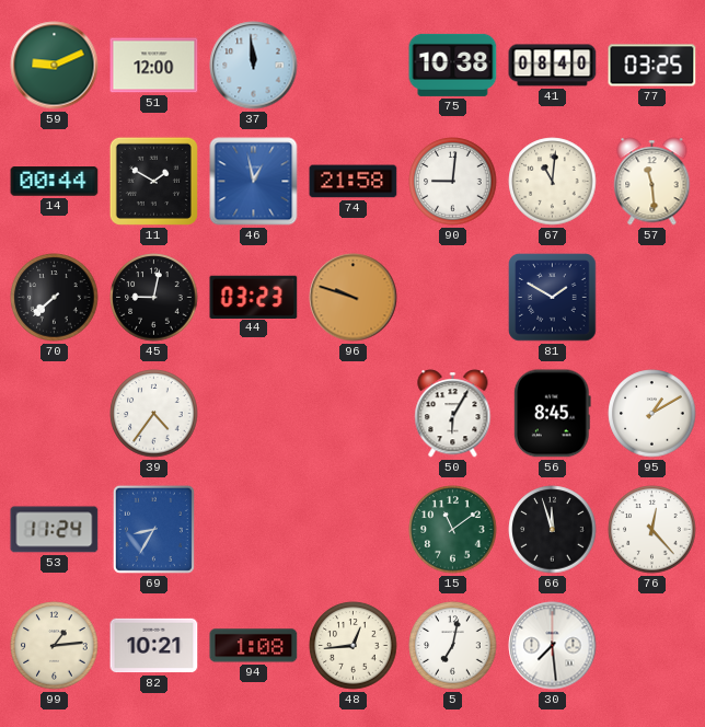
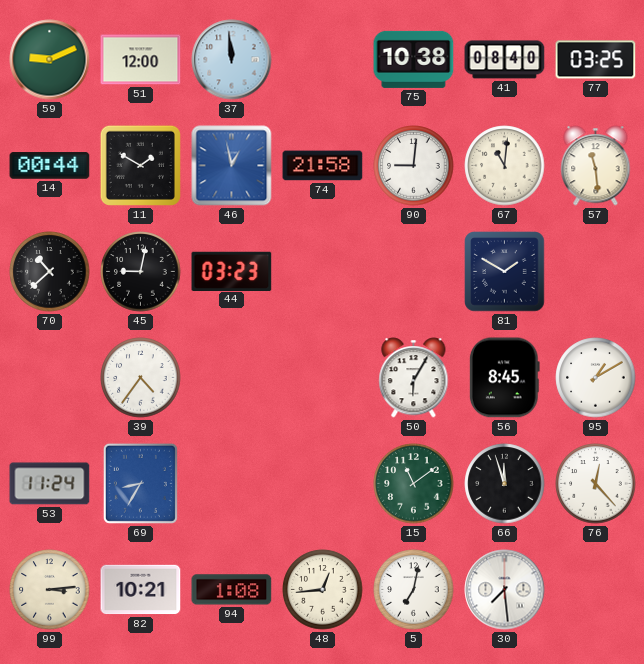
70: 7:38 -> 10:38 (50, 272)
96: 9:48 -> none (354, 298)
99: 1:14 -> 3:14 (50, 590)
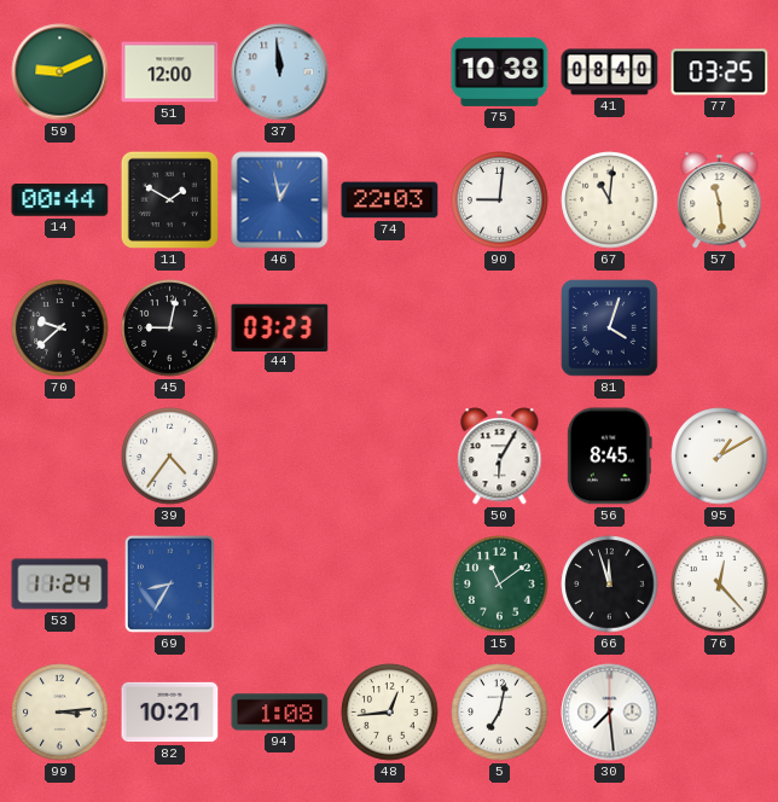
74: 21:58 -> 22:03 (390, 200)
70: 10:38 -> 9:38 (60, 329)
81: 1:50 -> 4:03 (610, 329)
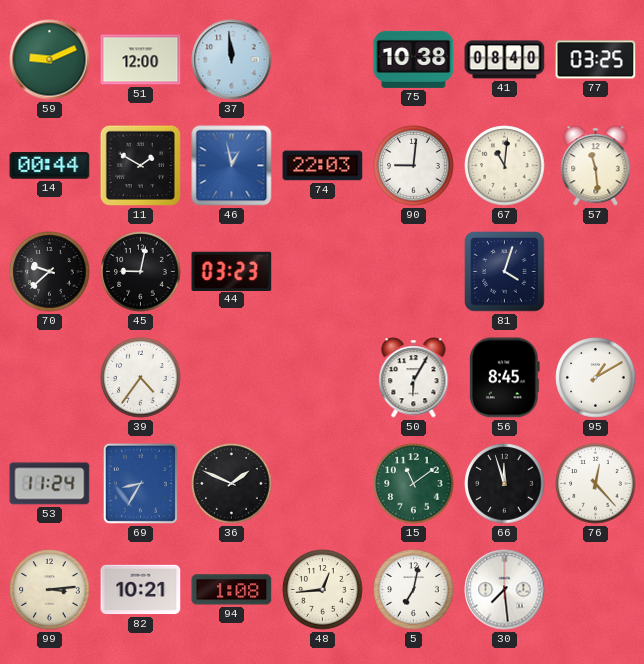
36: none -> 1:49 (232, 484)
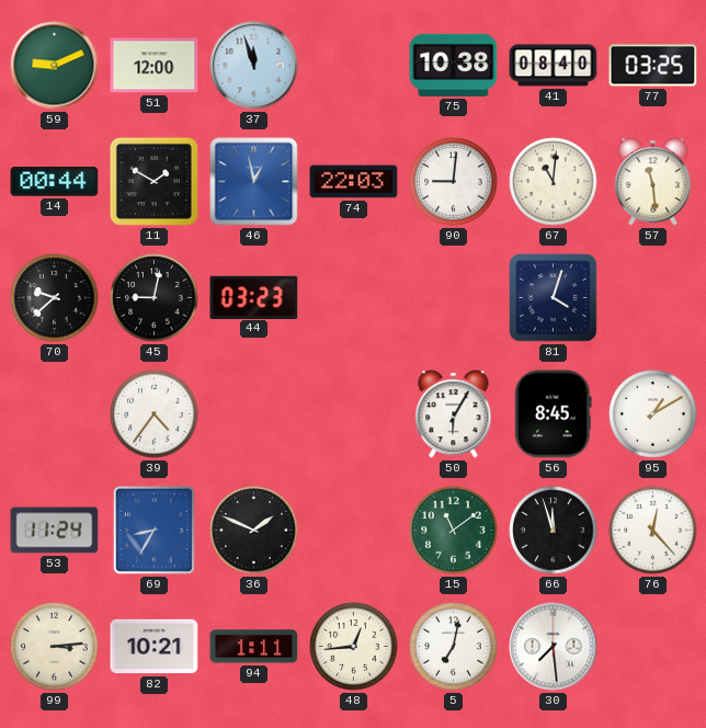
37: 11:59 -> 11:57 (254, 66)
94: 1:08 -> 1:11 (254, 647)
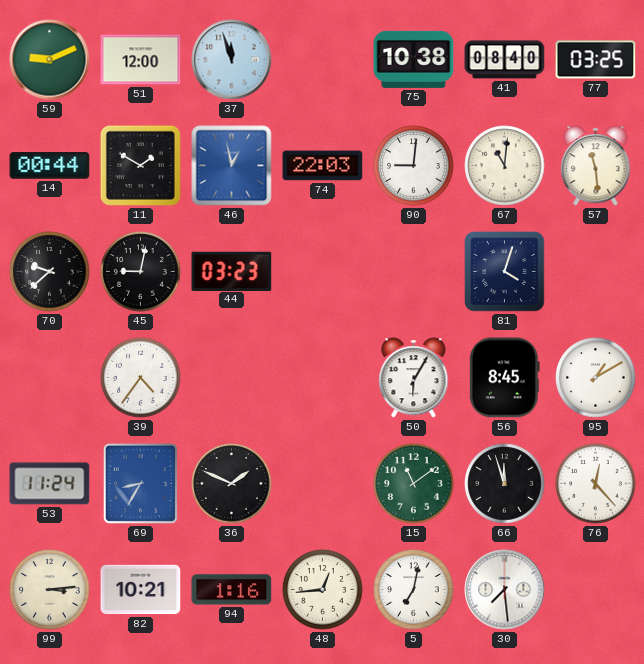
94: 1:11 -> 1:16 (232, 590)
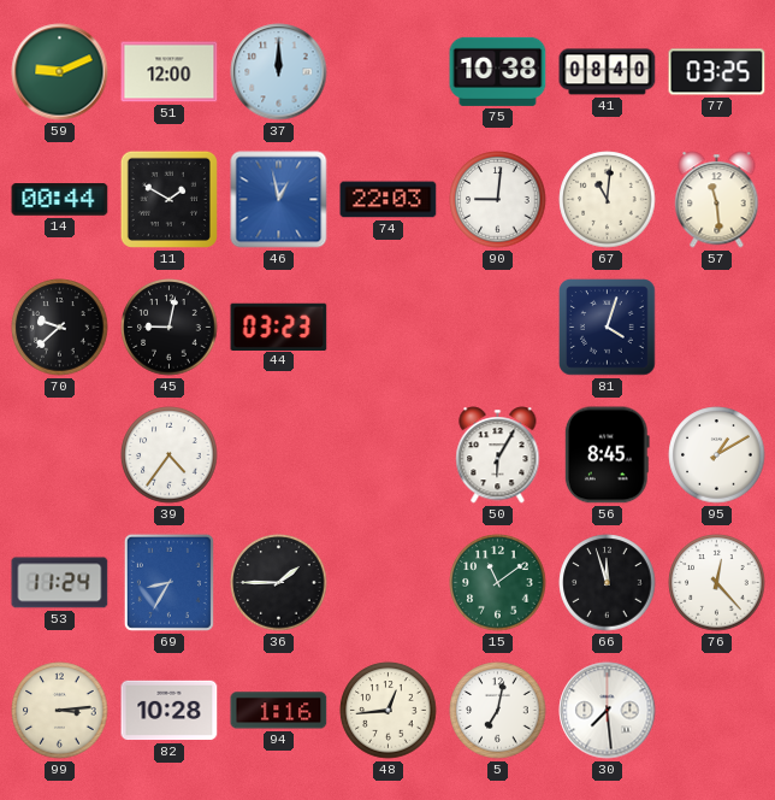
37: 11:57 -> 12:00 (279, 72)
36: 1:49 -> 1:45 (279, 583)
82: 10:21 -> 10:28 (170, 711)
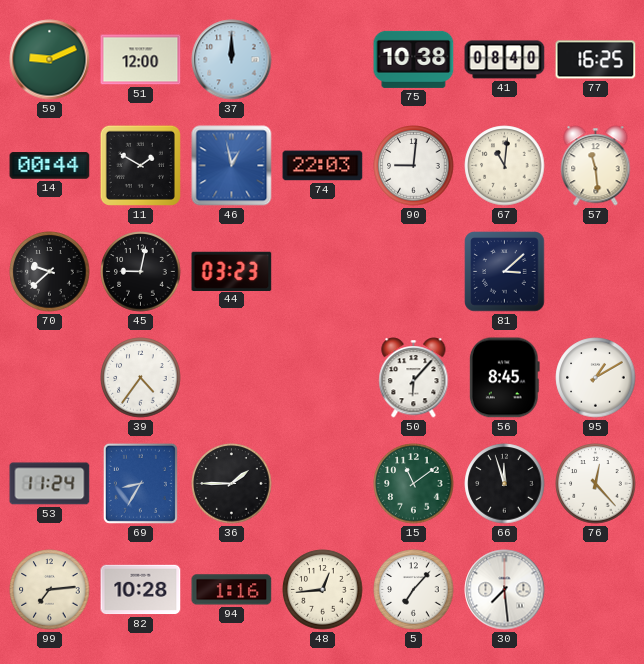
77: 03:25 -> 16:25 (596, 60)
81: 4:03 -> 3:08 (505, 272)
50: 6:05 -> 6:07 (414, 378)
99: 3:14 -> 7:14 (50, 590)
5: 7:02 -> 7:07 (414, 590)
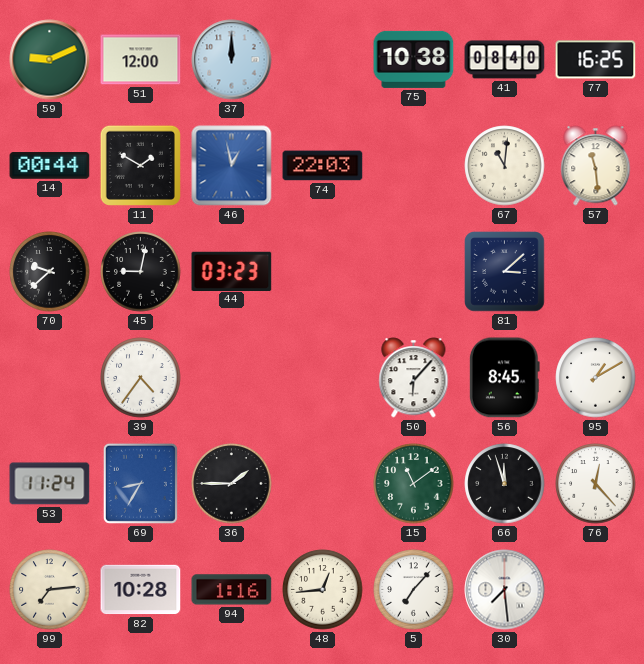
90: 9:01 -> none (414, 166)
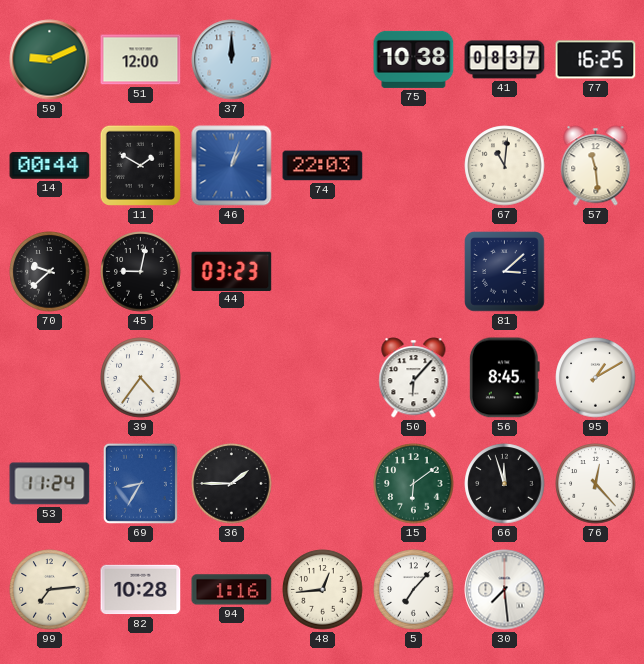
41: 08:40 -> 08:37 (505, 60)
46: 12:58 -> 1:03 (232, 166)
15: 11:09 -> 6:09 (414, 484)
